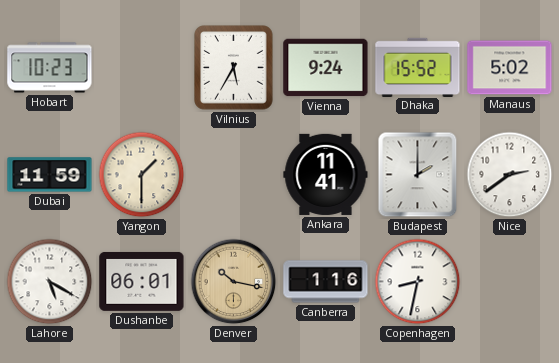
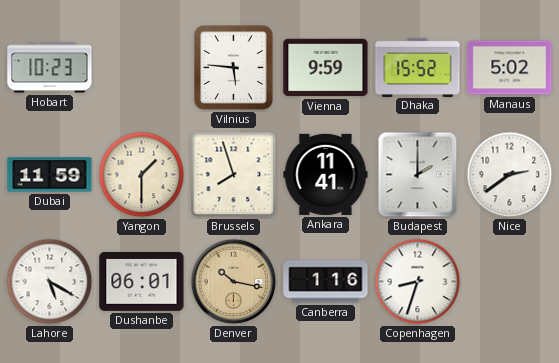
Vilnius: 5:35 -> 5:46 (234, 68)
Vienna: 9:24 -> 9:59 (326, 68)
Brussels: none -> 7:57 (234, 175)
Copenhagen: 8:32 -> 8:33 (418, 282)
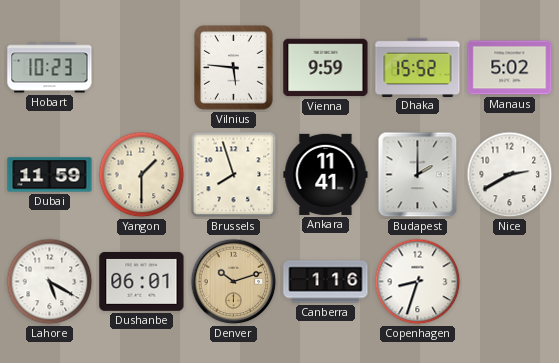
Nice: 2:39 -> 2:40 (510, 175)
Denver: 10:17 -> 10:12 (234, 282)
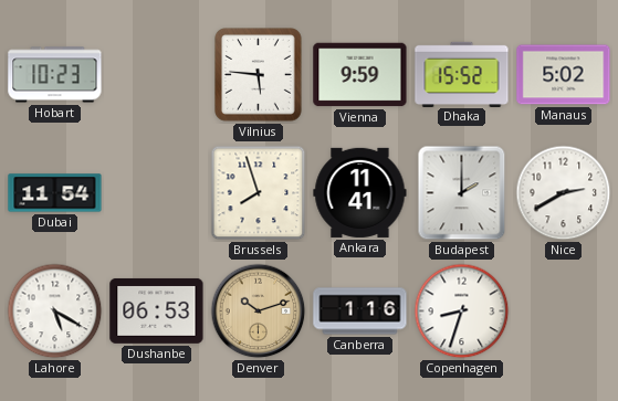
Dubai: 11:59 -> 11:54 (55, 193)
Yangon: 1:30 -> none (142, 175)
Dushanbe: 06:01 -> 06:53 (157, 310)
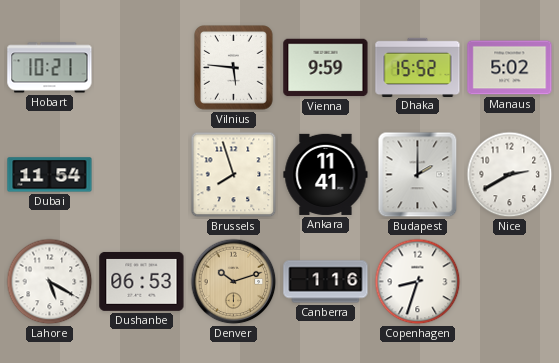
Hobart: 10:23 -> 10:21 (50, 68)
